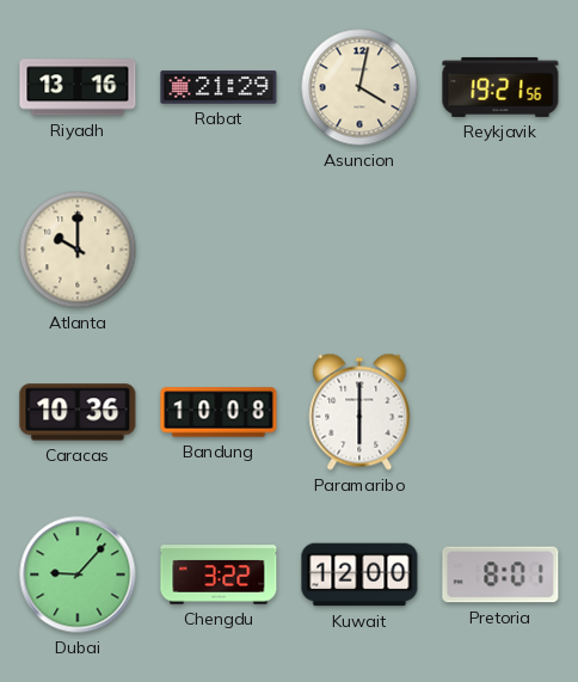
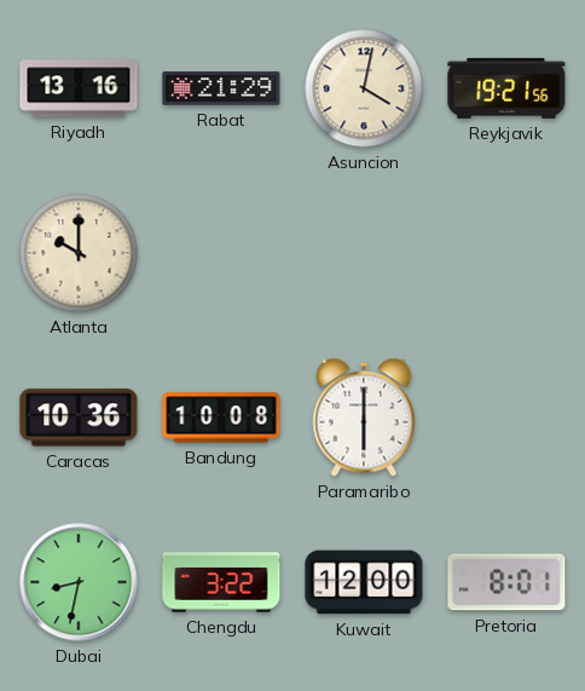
Dubai: 9:07 -> 8:32 (79, 582)
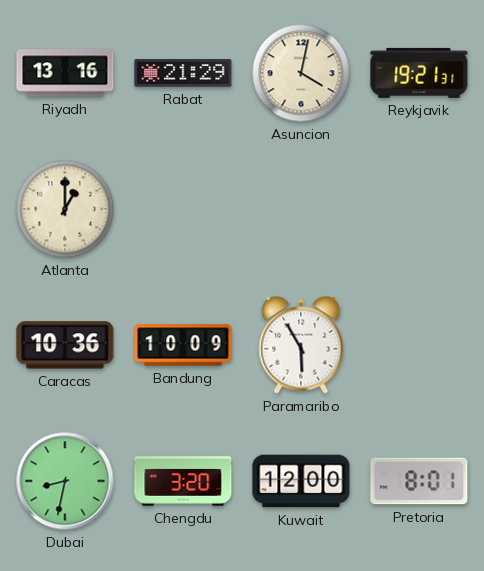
Reykjavik: 19:21:56 -> 19:21:31 (419, 73)
Atlanta: 10:00 -> 1:00 (65, 209)
Bandung: 10:08 -> 10:09 (183, 345)
Paramaribo: 6:00 -> 5:55 (301, 345)
Chengdu: 3:22 -> 3:20 (183, 481)
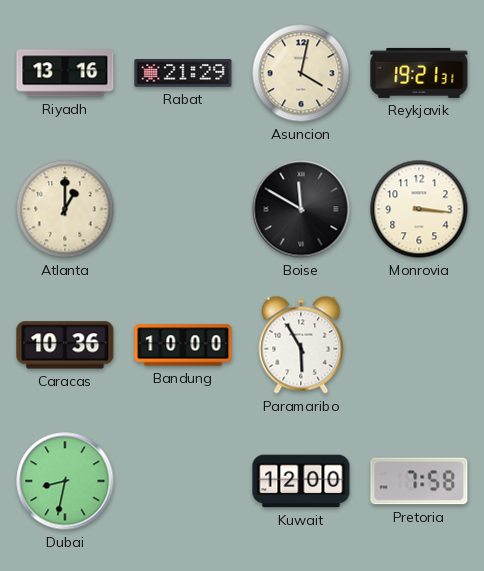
Boise: none -> 11:50 (301, 209)
Monrovia: none -> 3:16 (419, 209)
Bandung: 10:09 -> 10:00 (183, 345)
Chengdu: 3:20 -> none (183, 481)
Pretoria: 8:01 -> 7:58 (419, 481)
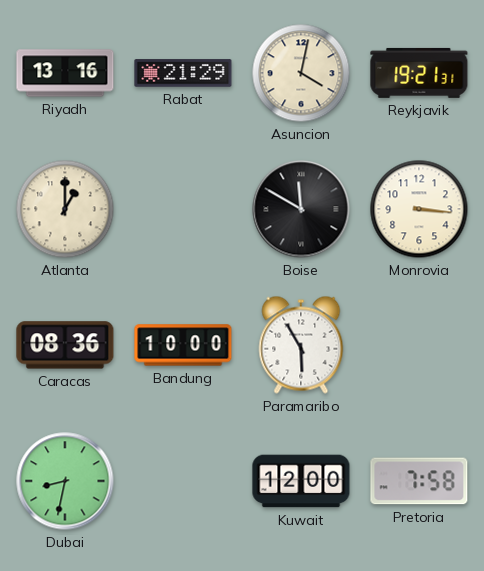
Caracas: 10:36 -> 08:36 (65, 345)
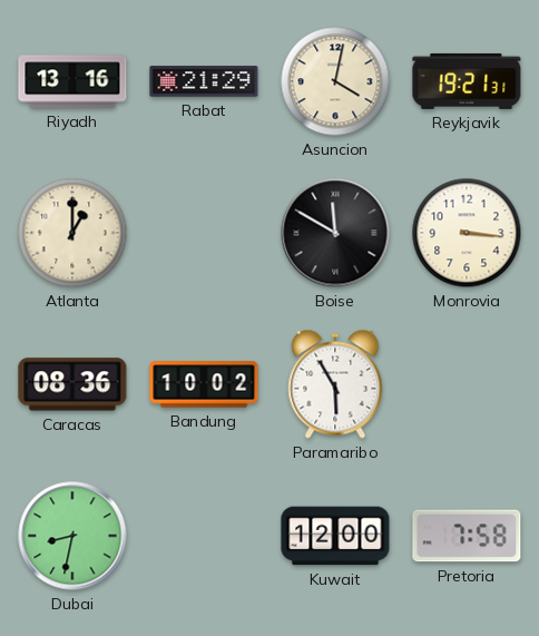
Bandung: 10:00 -> 10:02 (204, 384)
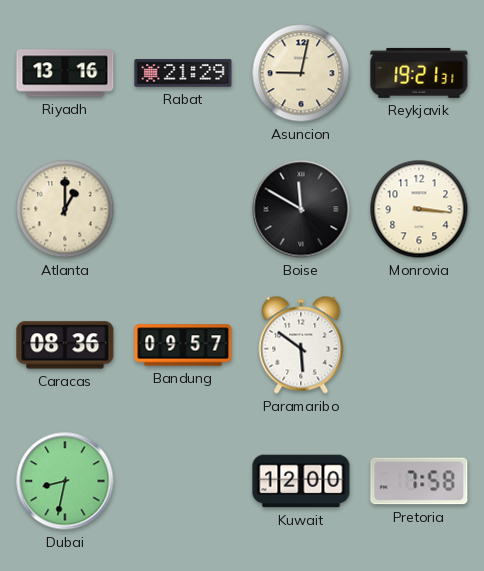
Asuncion: 4:02 -> 9:02 (301, 73)
Bandung: 10:02 -> 09:57 (183, 345)
Paramaribo: 5:55 -> 5:51 (301, 345)
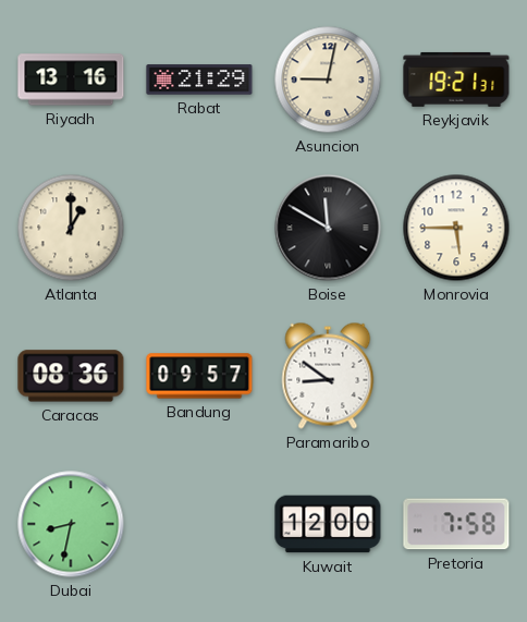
Monrovia: 3:16 -> 5:45 (456, 228)
Paramaribo: 5:51 -> 8:51 (328, 376)
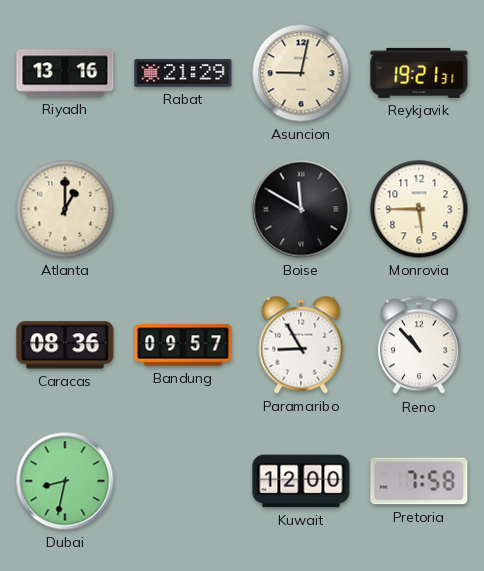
Paramaribo: 8:51 -> 8:55 (301, 345)
Reno: none -> 10:53 (419, 345)
